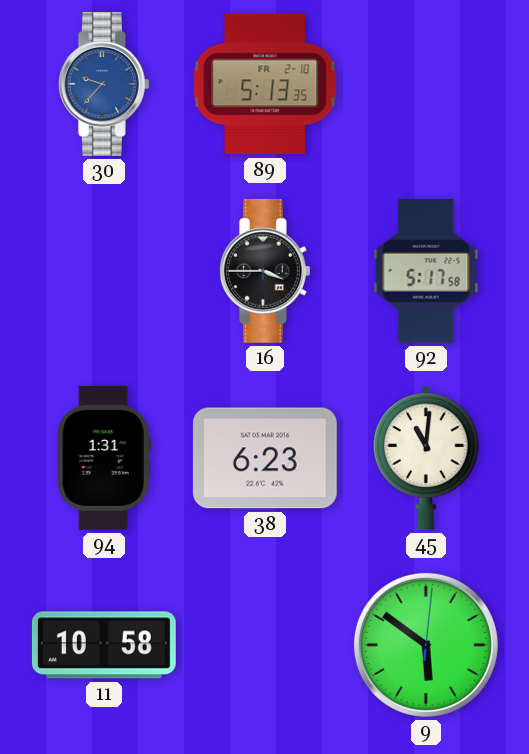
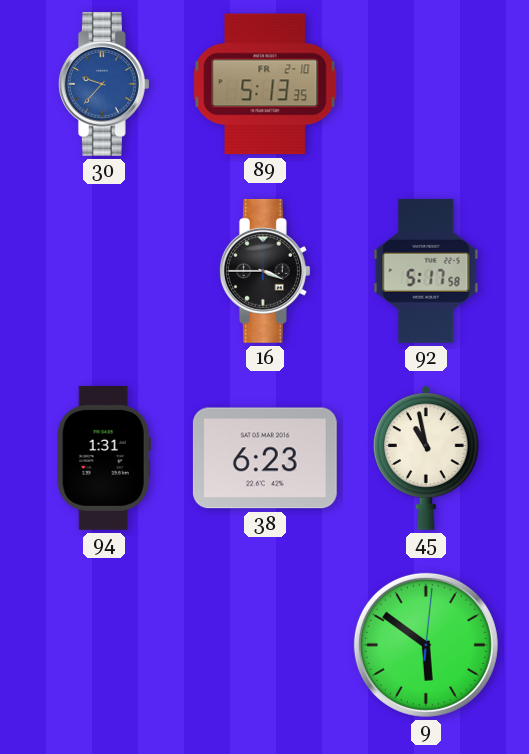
45: 11:01 -> 10:58 (426, 458)
11: 10:58 -> none (104, 645)
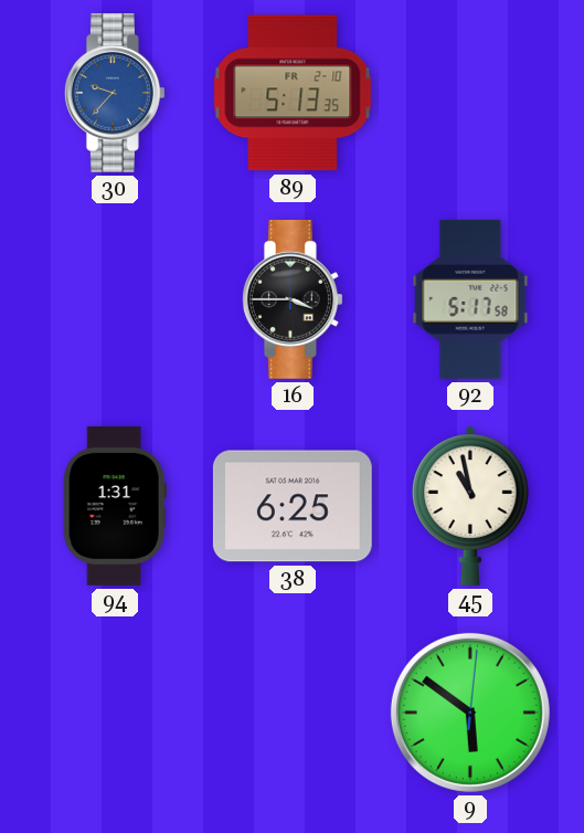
38: 6:23 -> 6:25 (293, 506)
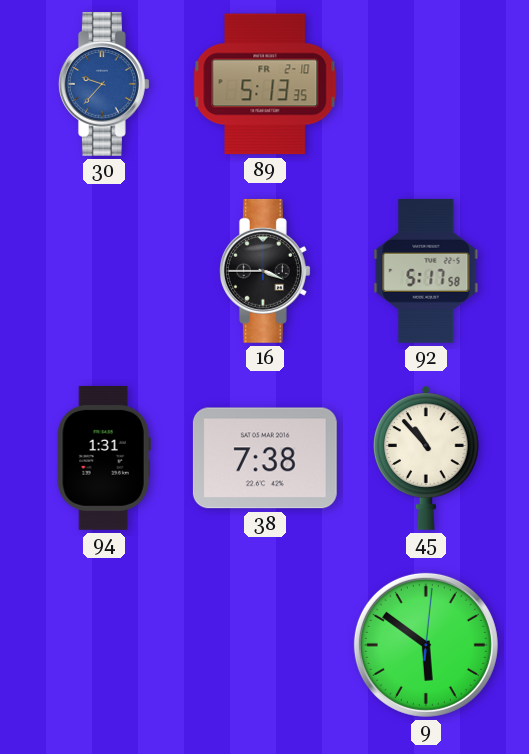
38: 6:25 -> 7:38 (265, 458)
45: 10:58 -> 10:53 (426, 458)
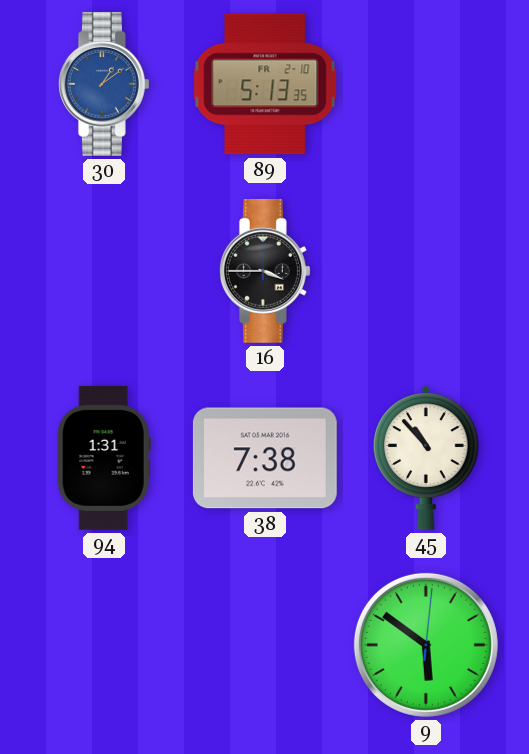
30: 9:37 -> 1:09 (104, 84)
92: 5:17 -> none (426, 271)
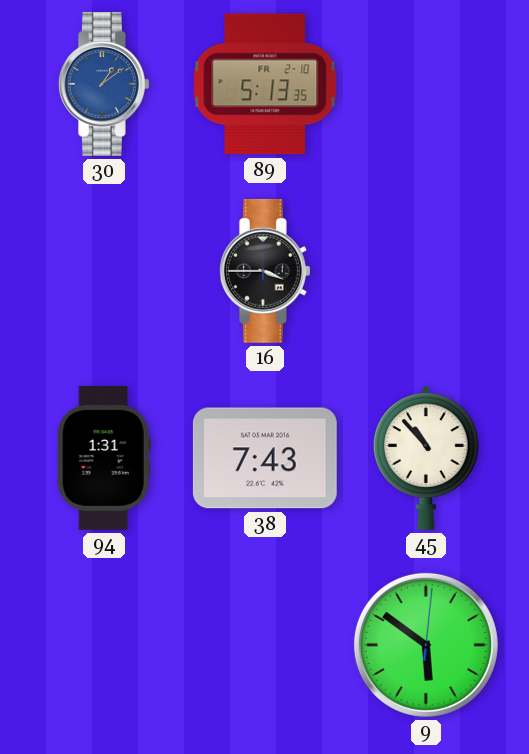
38: 7:38 -> 7:43 (265, 458)
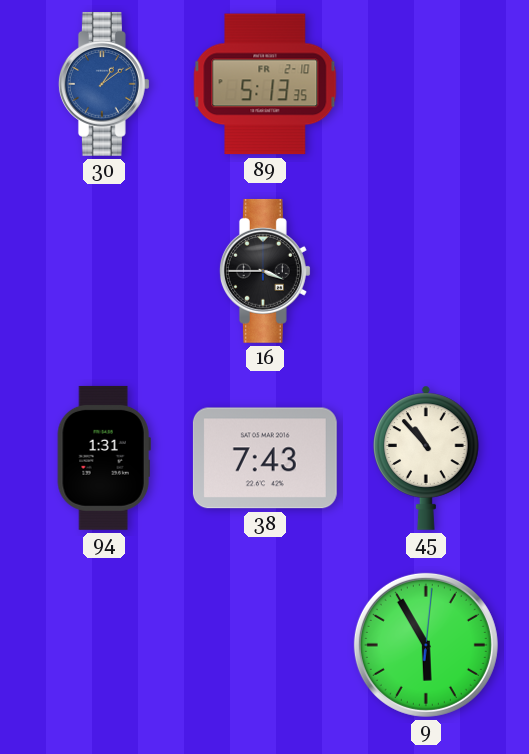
9: 5:51 -> 5:55 (426, 645)
